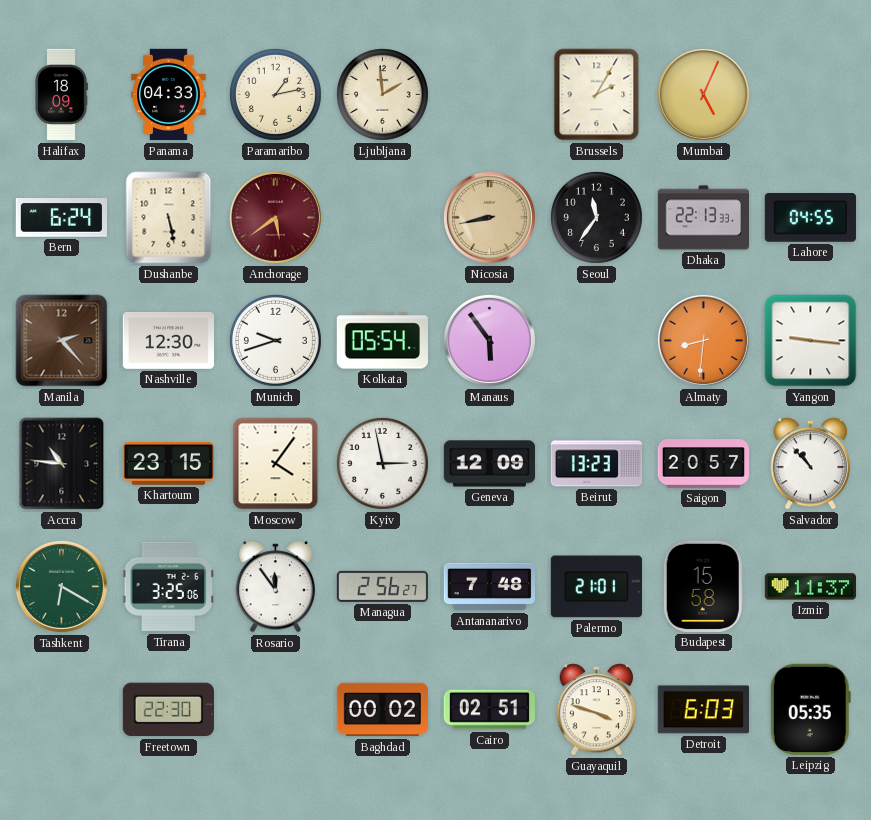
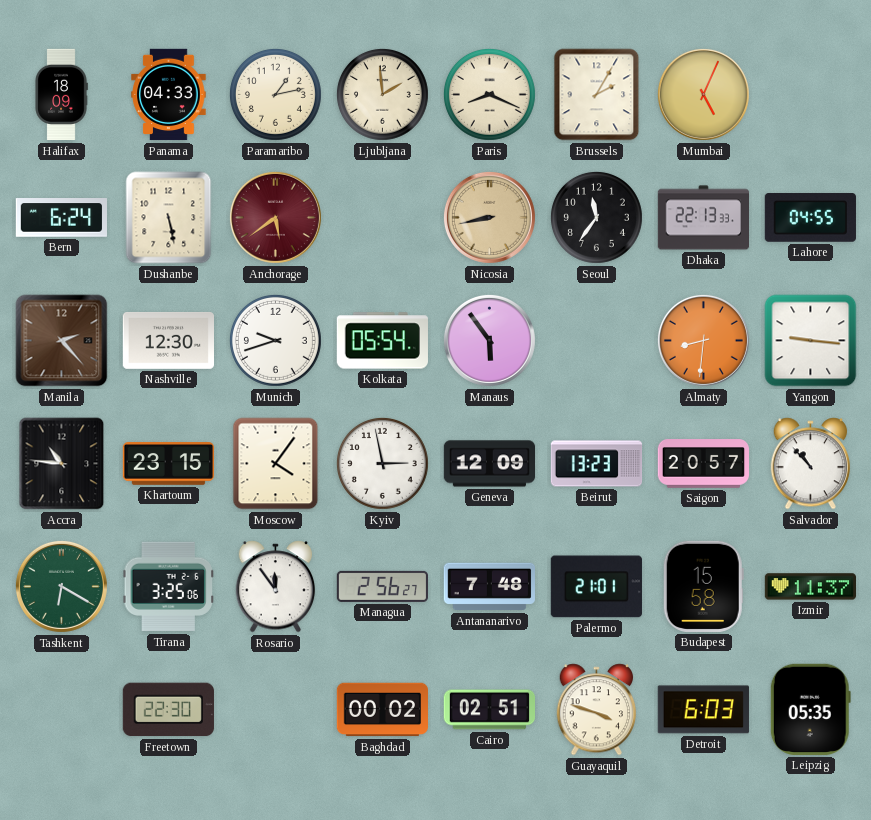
Paris: none -> 8:19 (489, 94)
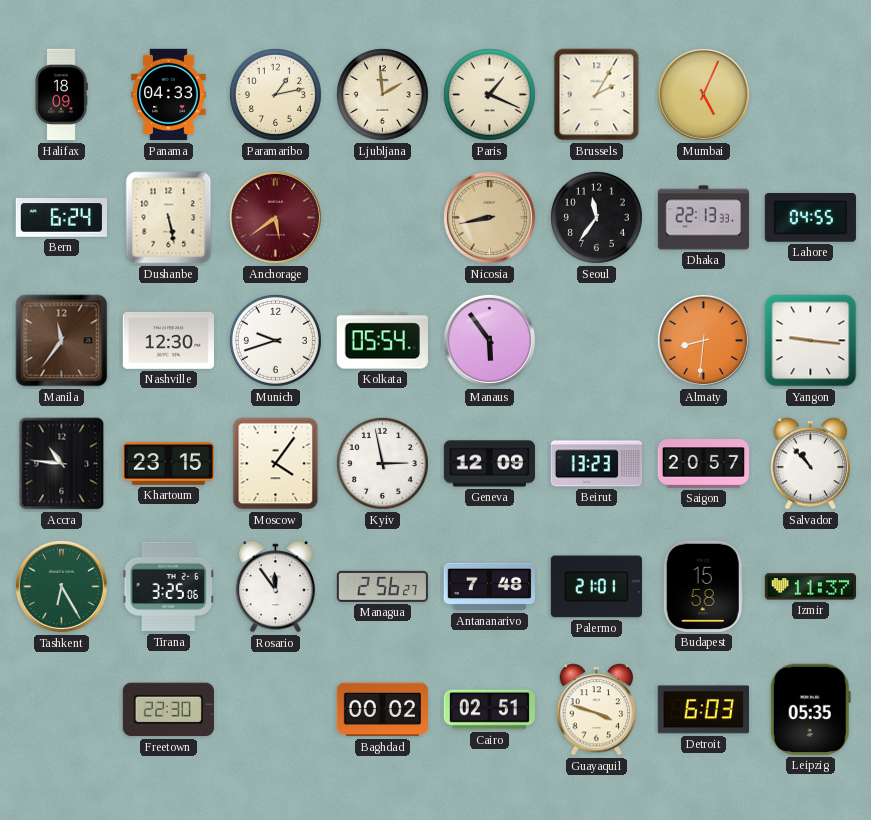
Paris: 8:19 -> 1:19 (489, 94)
Manila: 2:23 -> 11:36 (62, 341)
Tashkent: 6:20 -> 6:25 (61, 586)
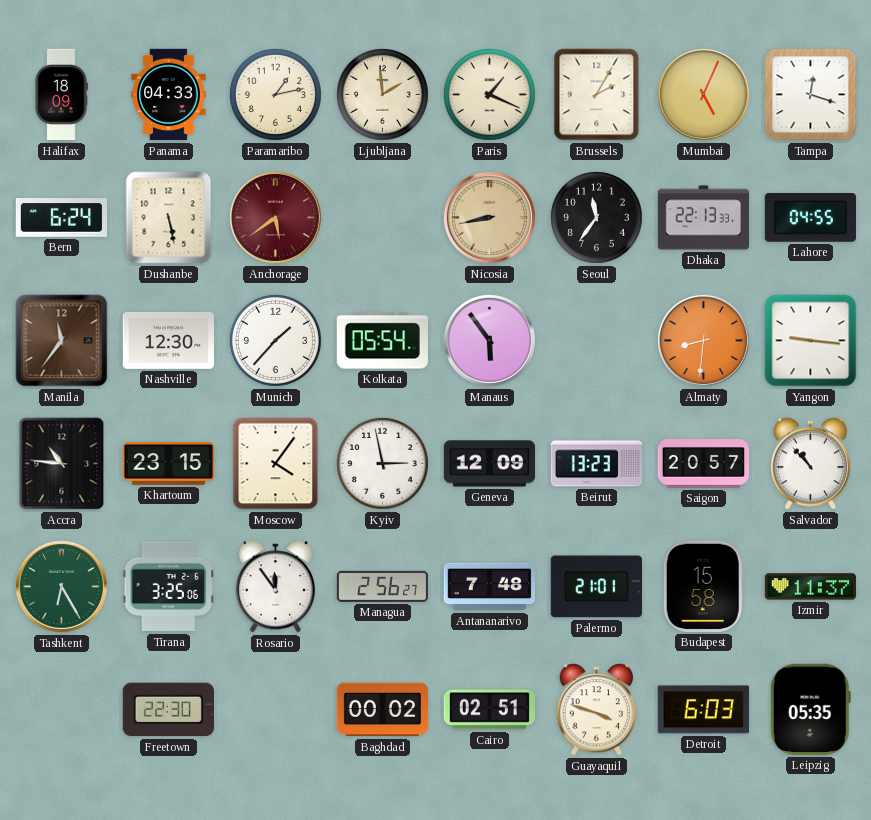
Tampa: none -> 12:18 (811, 95)
Munich: 9:42 -> 1:37 (275, 340)
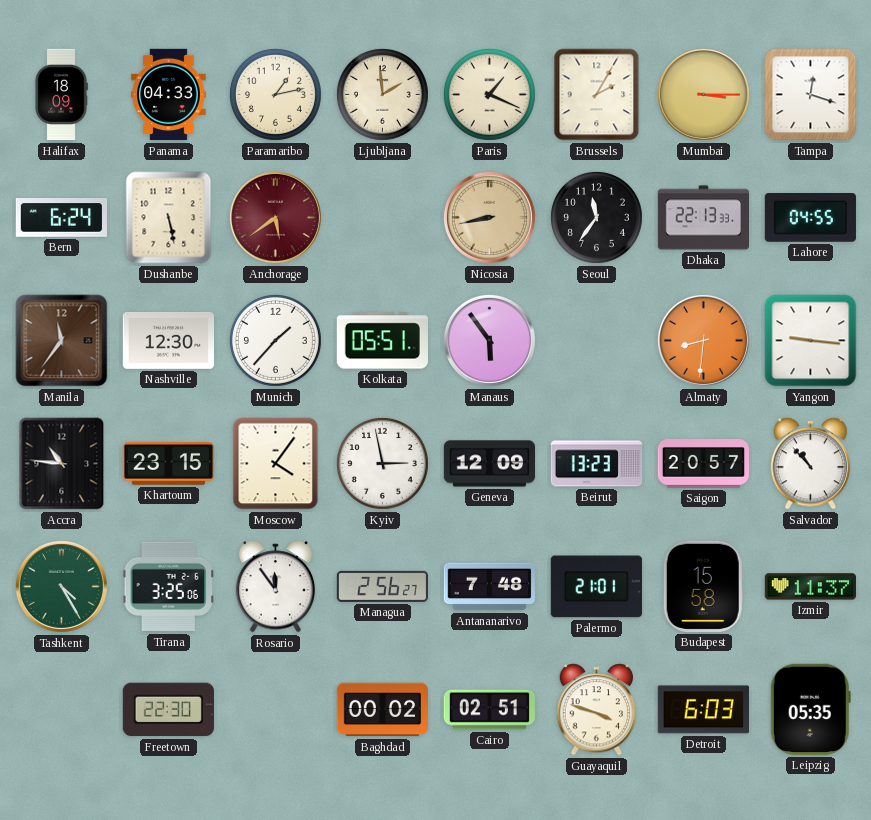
Mumbai: 5:04 -> 3:15 (703, 94)
Kolkata: 05:54 -> 05:51 (382, 341)
Tashkent: 6:25 -> 4:25 (61, 586)
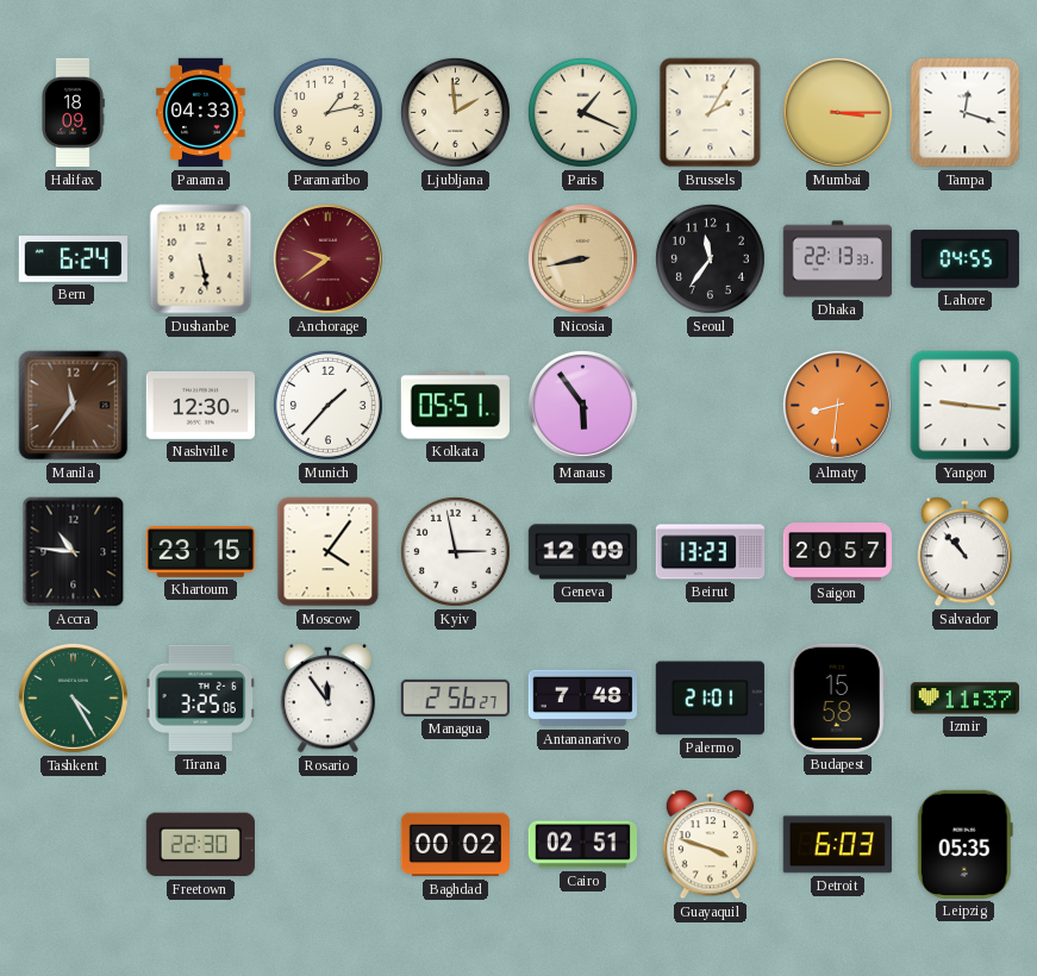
Anchorage: 5:39 -> 9:39 (327, 258)
